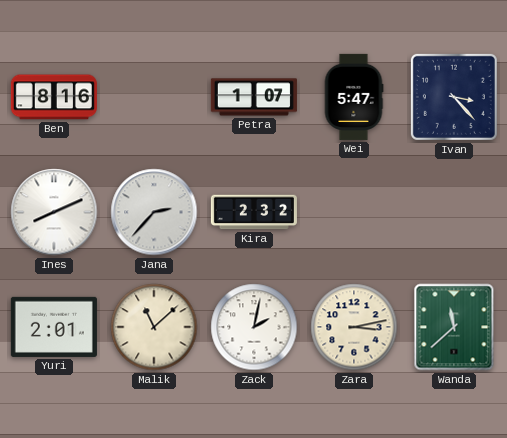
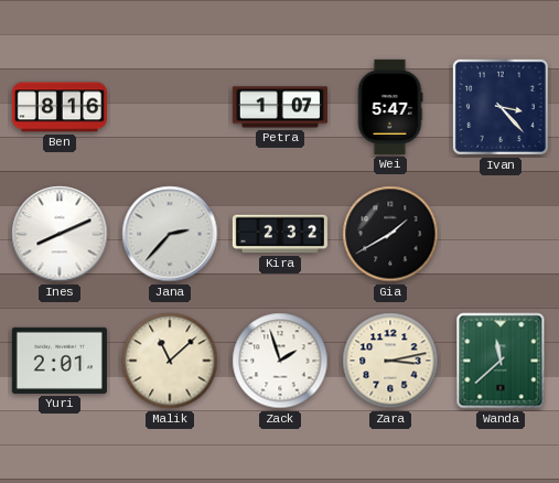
Gia: none -> 1:40 (390, 234)
Zack: 2:02 -> 1:57 (280, 361)
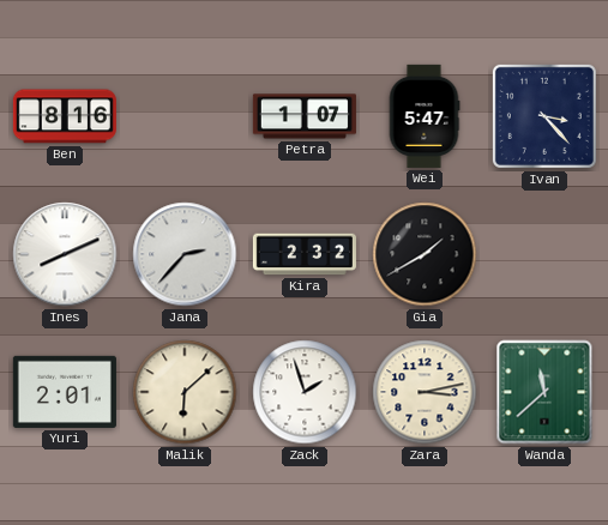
Malik: 11:08 -> 6:08 (185, 392)
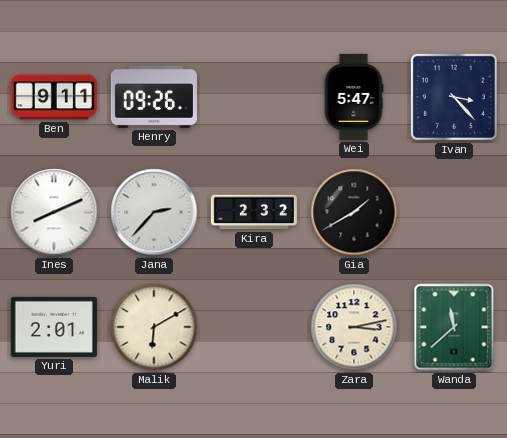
Ben: 8:16 -> 9:11 (54, 97)
Henry: none -> 09:26 (154, 97)
Petra: 1:07 -> none (305, 116)
Malik: 6:08 -> 6:10 (154, 327)
Zack: 1:57 -> none (305, 392)
